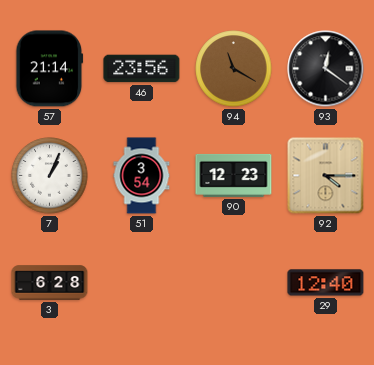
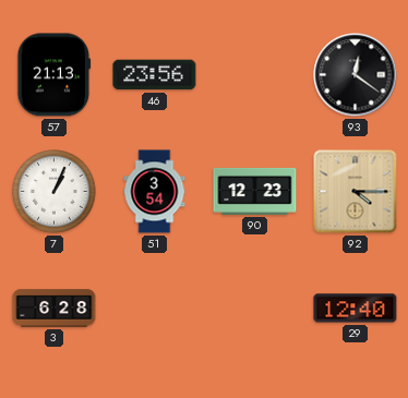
57: 21:14 -> 21:13 (55, 75)
94: 11:20 -> none (234, 69)
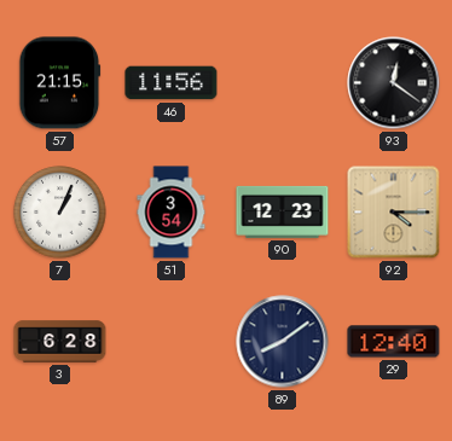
57: 21:13 -> 21:15 (60, 83)
46: 23:56 -> 11:56 (172, 83)
89: none -> 8:09 (283, 342)
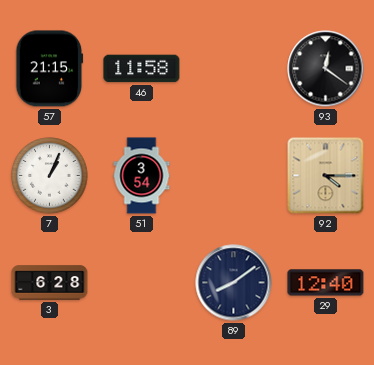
46: 11:56 -> 11:58 (142, 69)
90: 12:23 -> none (283, 211)
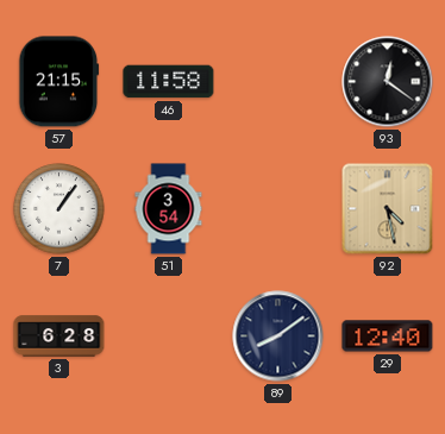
7: 1:04 -> 1:06 (59, 209)
92: 4:15 -> 4:28 (388, 209)
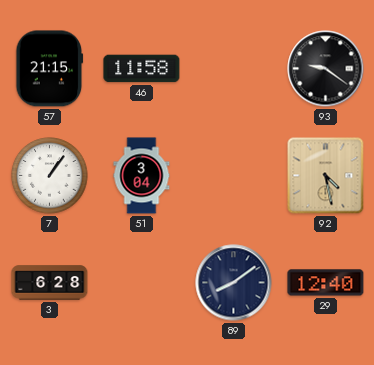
93: 12:21 -> 9:21 (326, 69)
51: 3:54 -> 3:04 (142, 176)
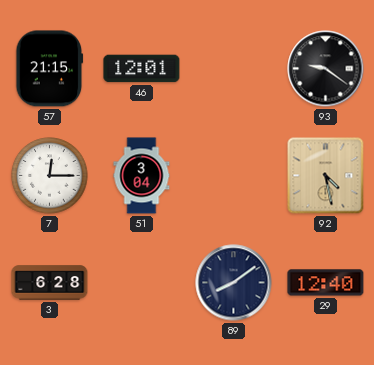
46: 11:58 -> 12:01 (142, 69)
7: 1:06 -> 12:15 (50, 176)
